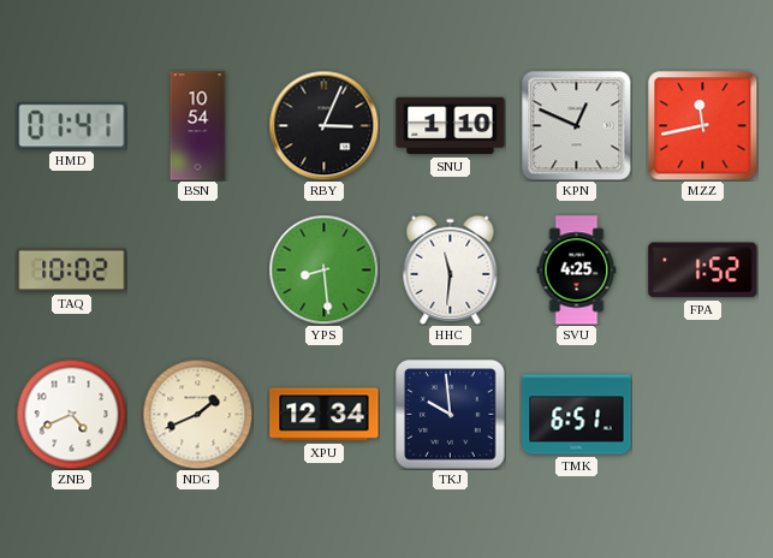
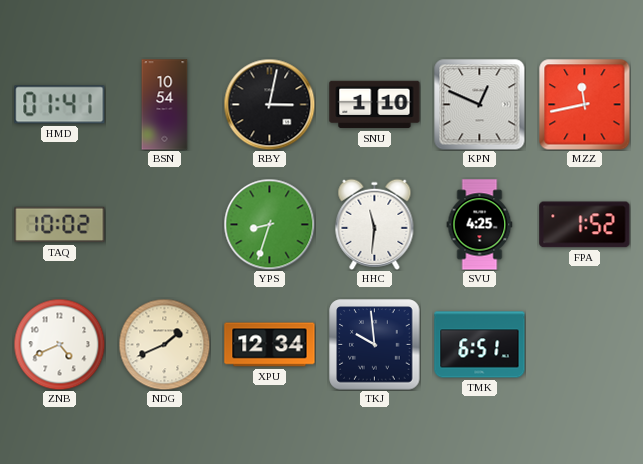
RBY: 3:04 -> 3:02 (269, 104)
YPS: 8:29 -> 8:33 (269, 224)
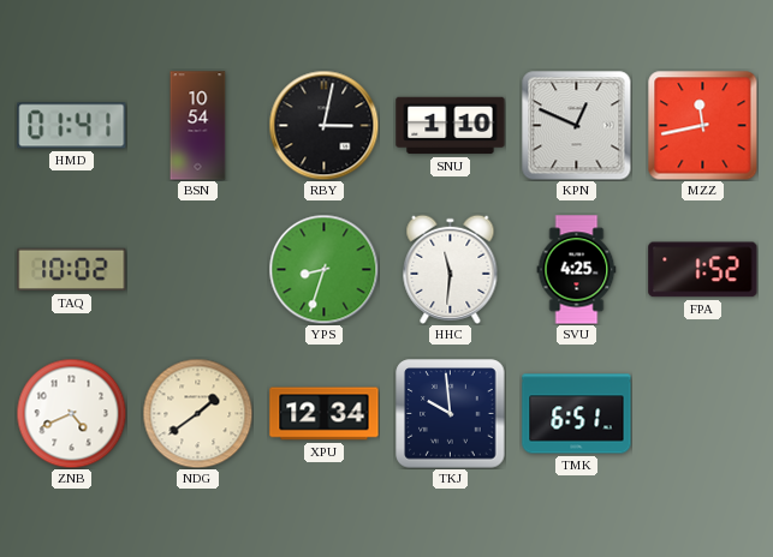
NDG: 1:41 -> 1:39 (197, 413)
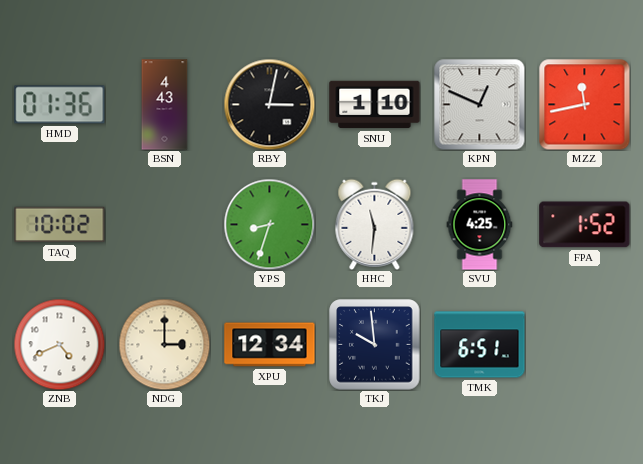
HMD: 01:41 -> 01:36 (60, 105)
BSN: 10:54 -> 4:43 (165, 105)
NDG: 1:39 -> 3:00 (164, 344)
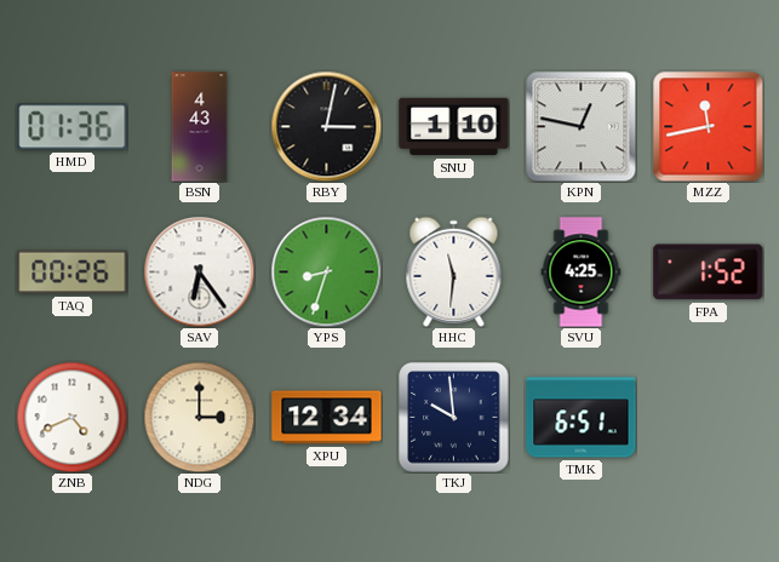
KPN: 12:49 -> 12:47 (580, 126)
TAQ: 10:02 -> 00:26 (73, 273)
SAV: none -> 6:24 (199, 271)
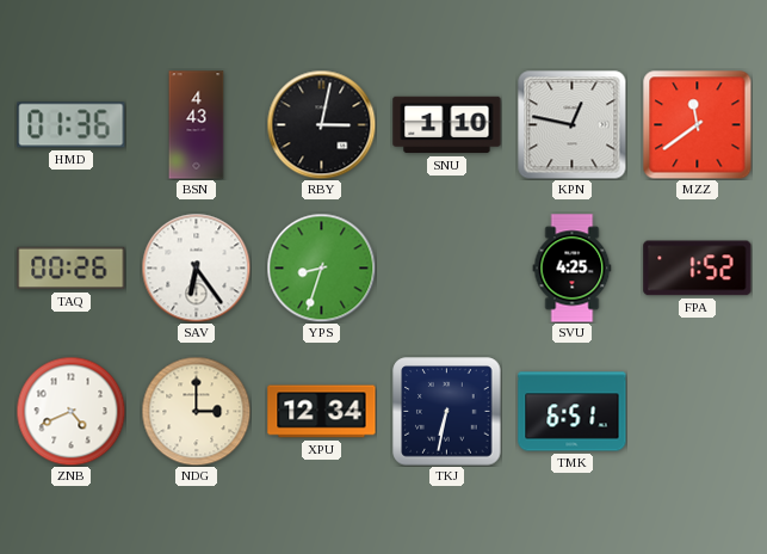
MZZ: 11:43 -> 11:39 (697, 124)
HHC: 11:31 -> none (454, 271)
TKJ: 9:59 -> 6:32 (447, 412)
